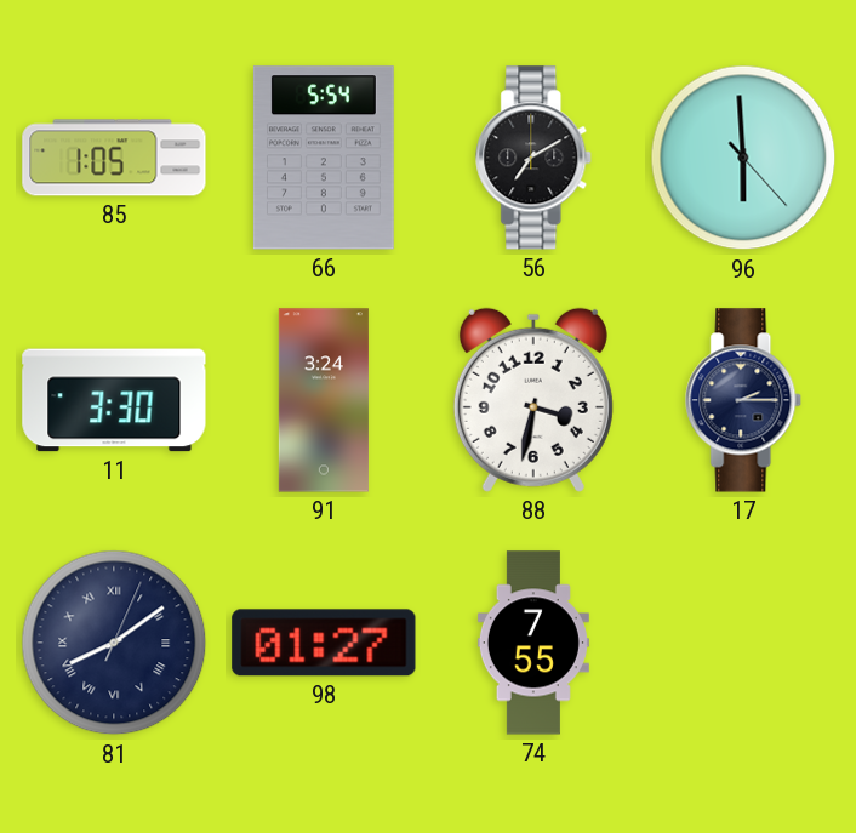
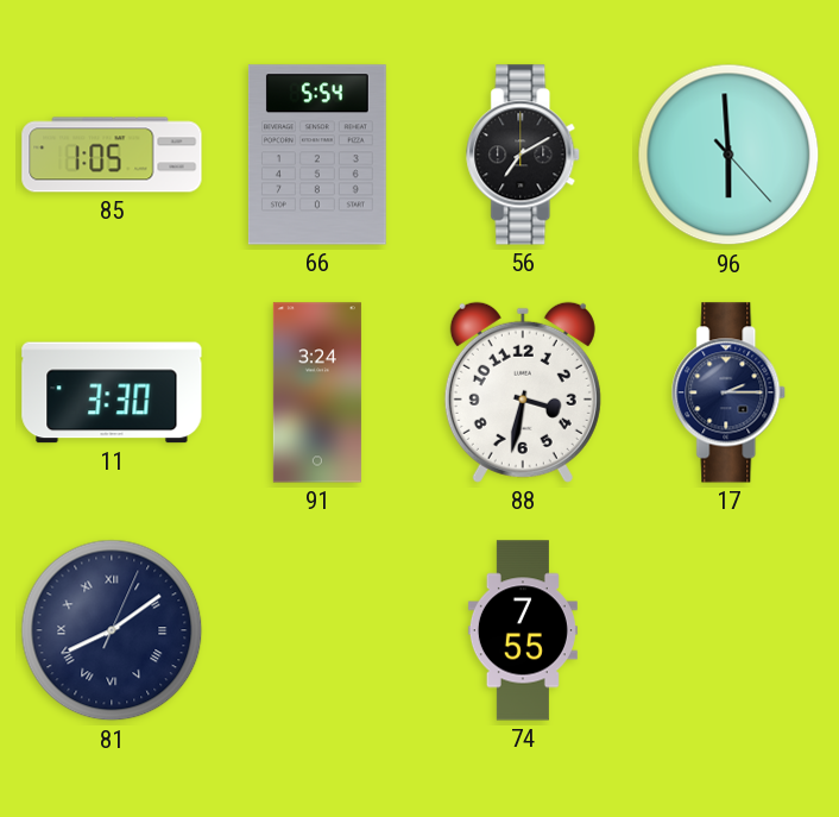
98: 01:27 -> none (324, 643)
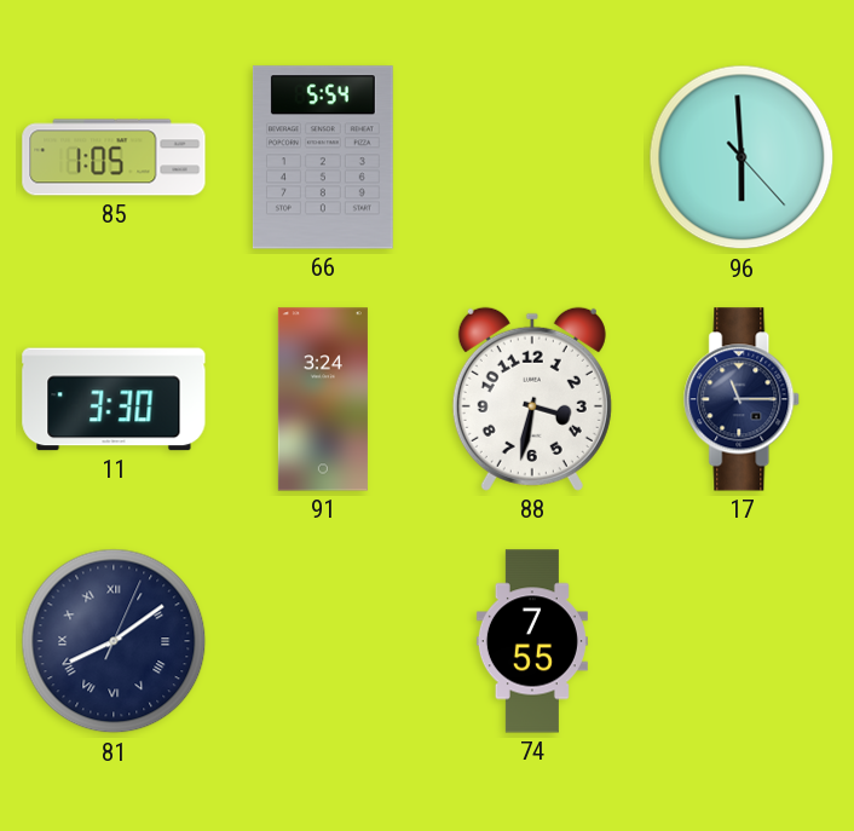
56: 7:10 -> none (524, 155)
17: 2:15 -> 11:15 (743, 399)
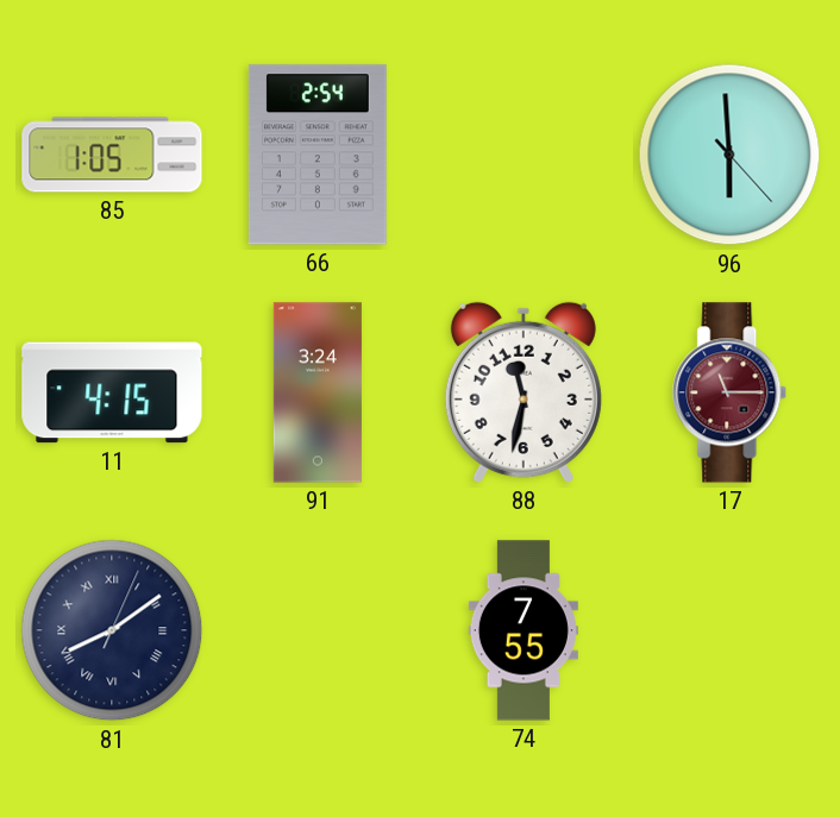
66: 5:54 -> 2:54 (318, 155)
11: 3:30 -> 4:15 (112, 392)
88: 3:32 -> 11:32 (524, 392)
17 dial: navy -> burgundy (731, 392)
